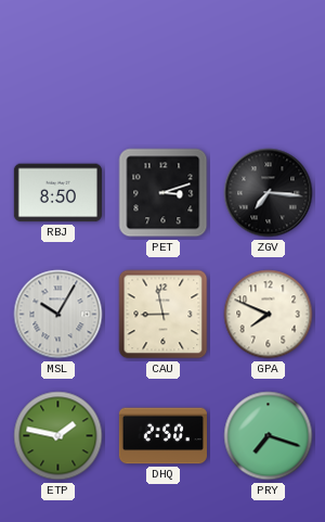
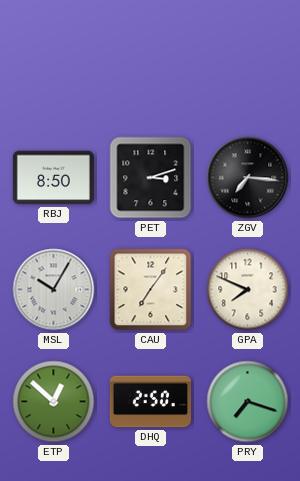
CAU: 8:58 -> 7:06 (151, 290)
ETP: 1:47 -> 12:52 (54, 402)
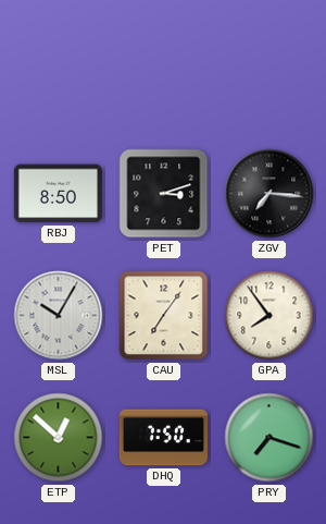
GPA: 7:49 -> 7:54 (269, 316)
DHQ: 2:50 -> 7:50 (163, 438)
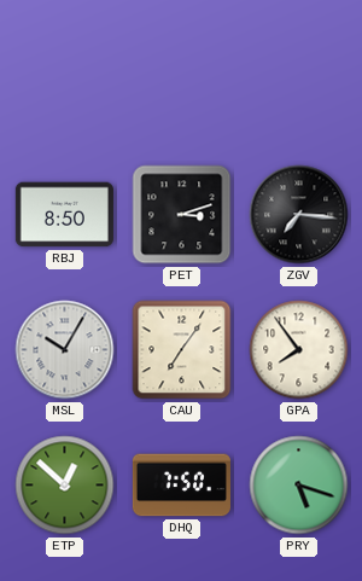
PRY: 7:18 -> 5:18 (299, 486)
